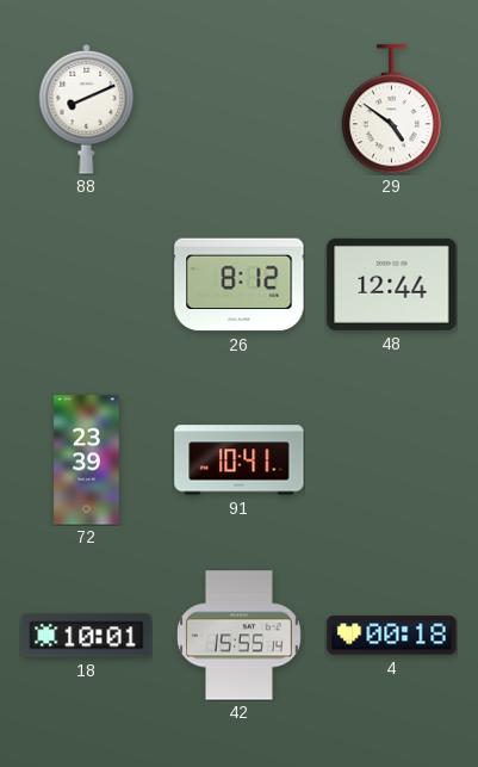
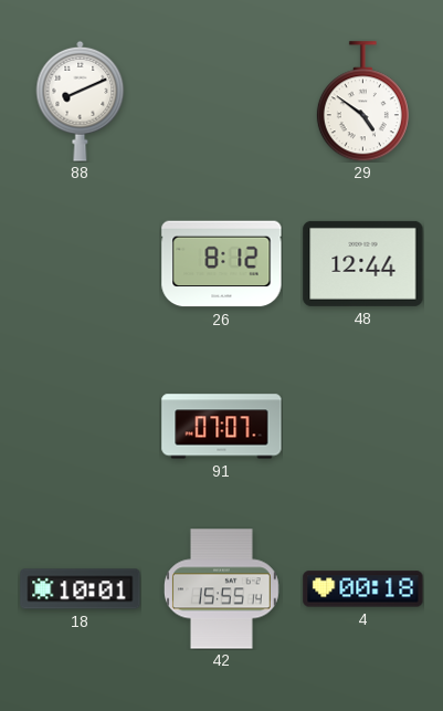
72: 23:39 -> none (87, 460)
91: 10:41 -> 07:07 (222, 427)
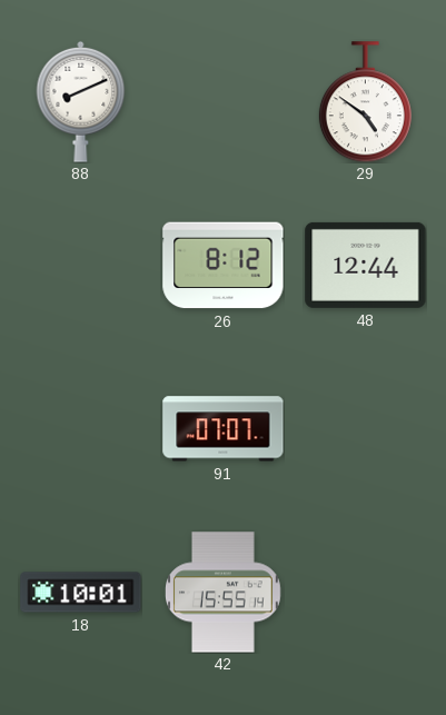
4: 00:18 -> none (363, 589)
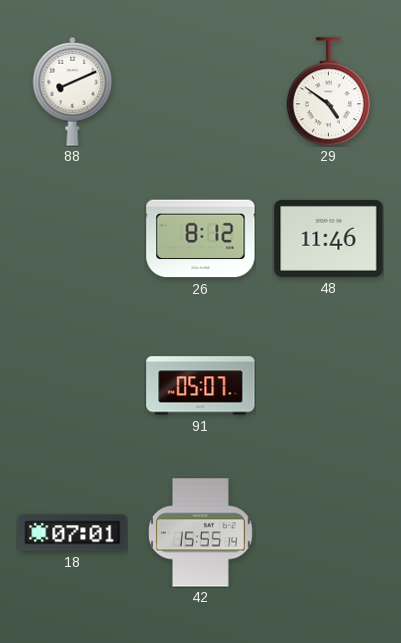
48: 12:44 -> 11:46 (329, 238)
91: 07:07 -> 05:07 (201, 386)
18: 10:01 -> 07:01 (73, 533)
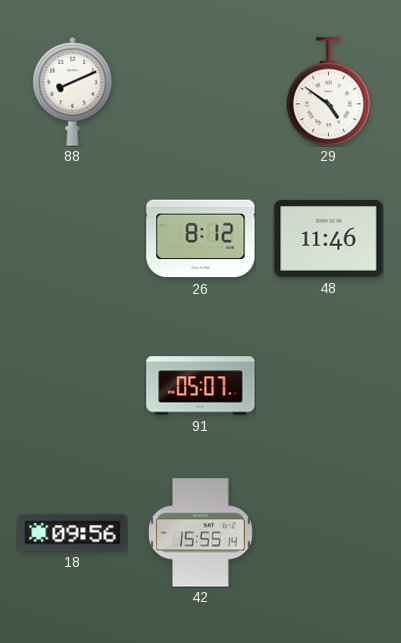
18: 07:01 -> 09:56 (73, 533)
